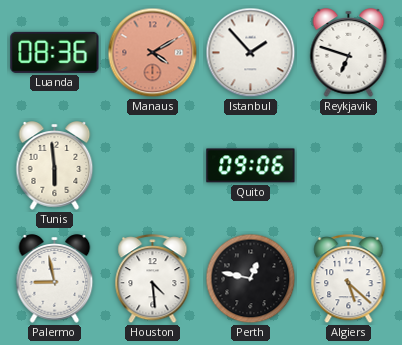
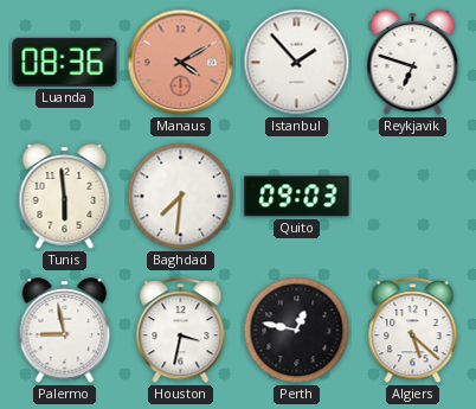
Baghdad: none -> 7:31 (181, 197)
Quito: 09:06 -> 09:03 (297, 197)
Houston: 4:29 -> 3:32 (181, 331)
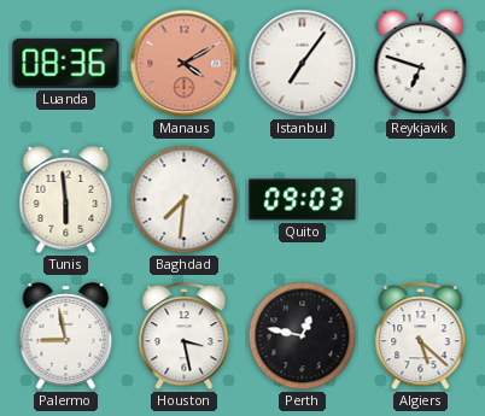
Istanbul: 1:53 -> 7:06 (303, 64)
Houston: 3:32 -> 3:28 (185, 336)
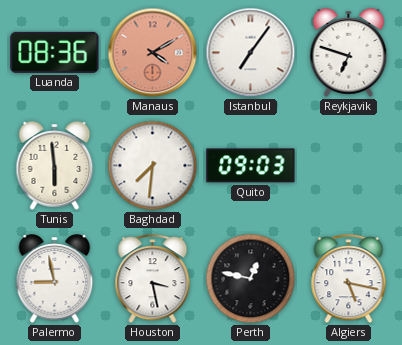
Algiers: 5:22 -> 5:17 (349, 279)
